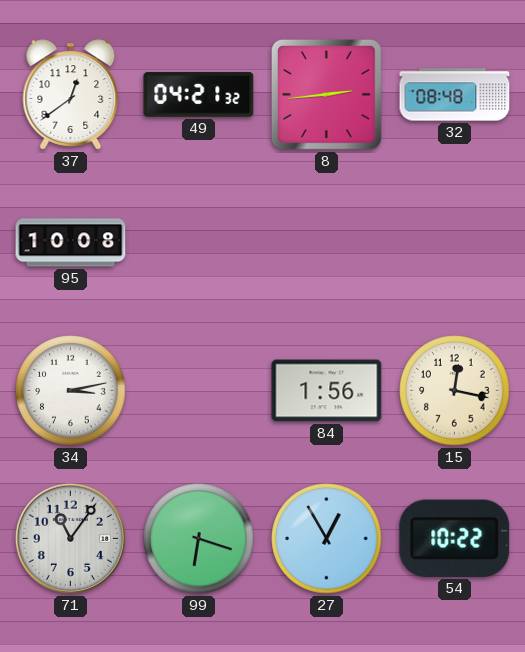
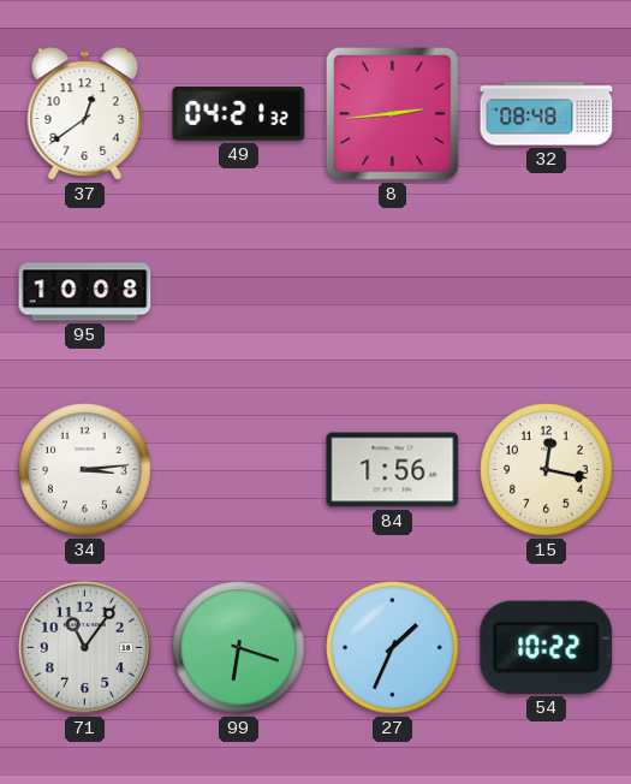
34: 3:13 -> 3:14 (85, 470)
27: 12:55 -> 1:34 (393, 648)
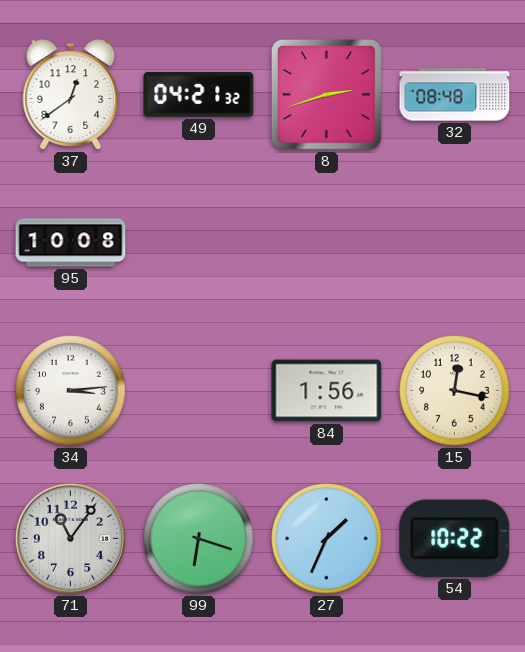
8: 2:44 -> 2:42 (326, 94)
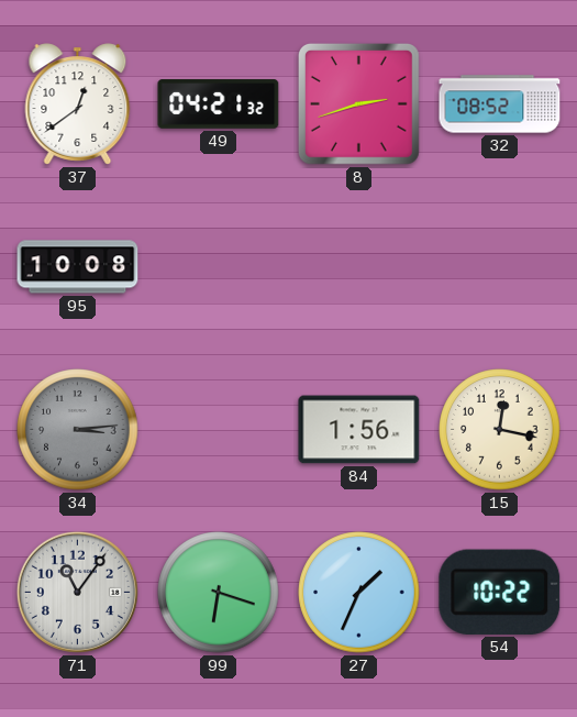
32: 08:48 -> 08:52 (500, 104)
34 dial: white -> grey (78, 430)
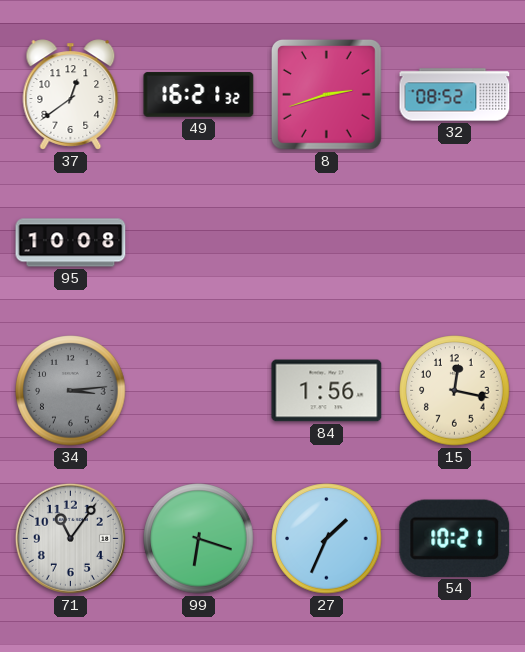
49: 04:21 -> 16:21 (199, 95)
54: 10:22 -> 10:21 (455, 538)
